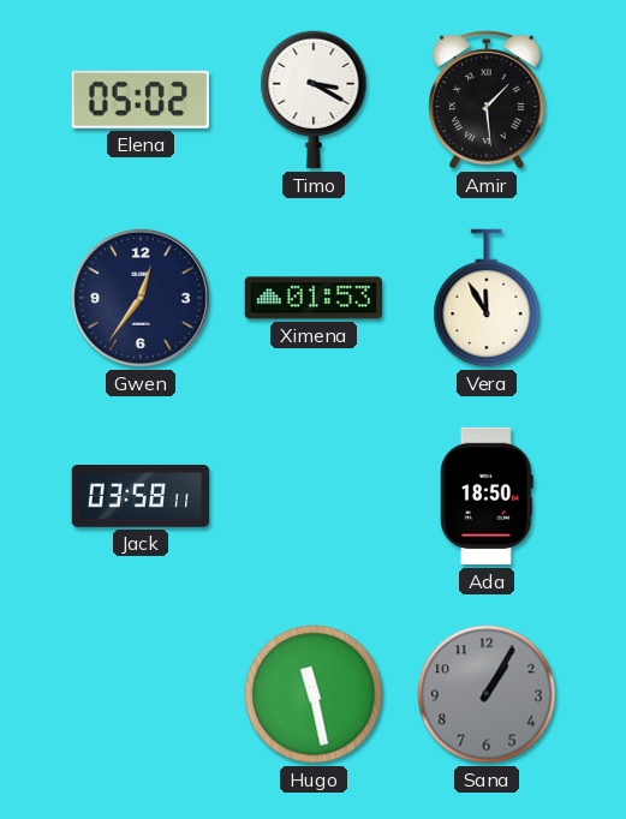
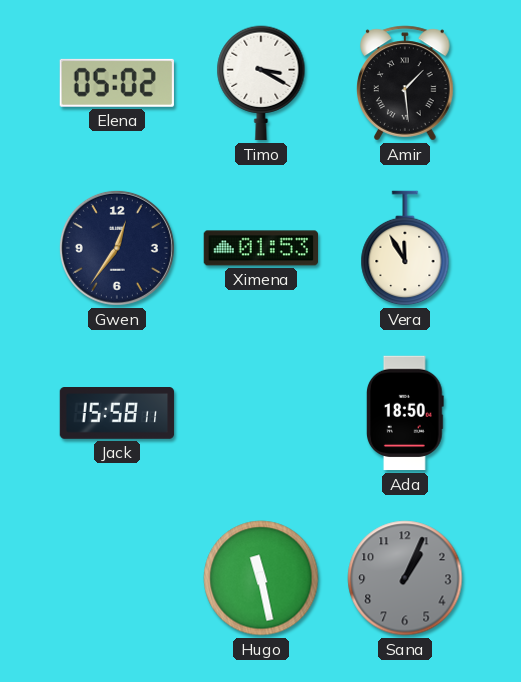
Jack: 03:58 -> 15:58 (117, 414)
Sana: 1:05 -> 1:04 (405, 578)
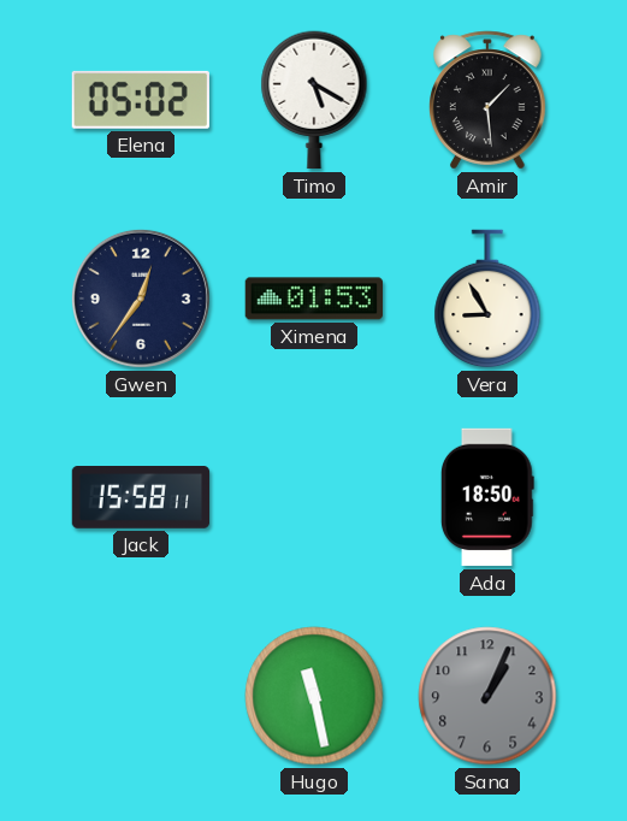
Timo: 3:20 -> 5:20 (314, 100)
Vera: 11:55 -> 8:55 (487, 299)
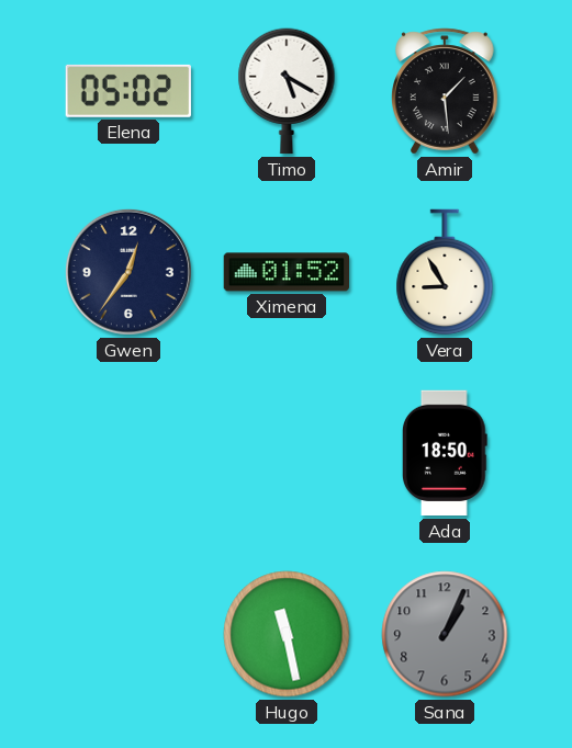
Ximena: 01:53 -> 01:52 (285, 272)
Jack: 15:58 -> none (141, 498)
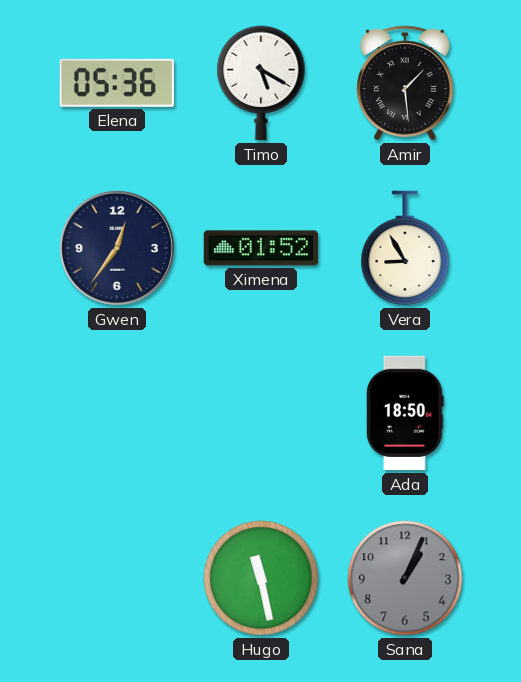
Elena: 05:02 -> 05:36 (117, 83)
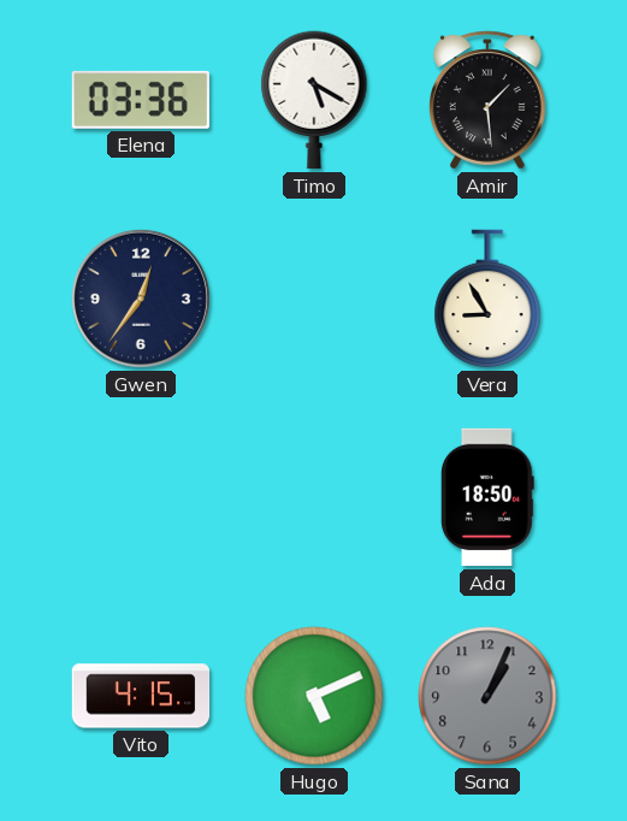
Elena: 05:36 -> 03:36 (141, 100)
Ximena: 01:52 -> none (260, 248)
Vito: none -> 4:15 (141, 696)
Hugo: 11:28 -> 5:11 (314, 696)
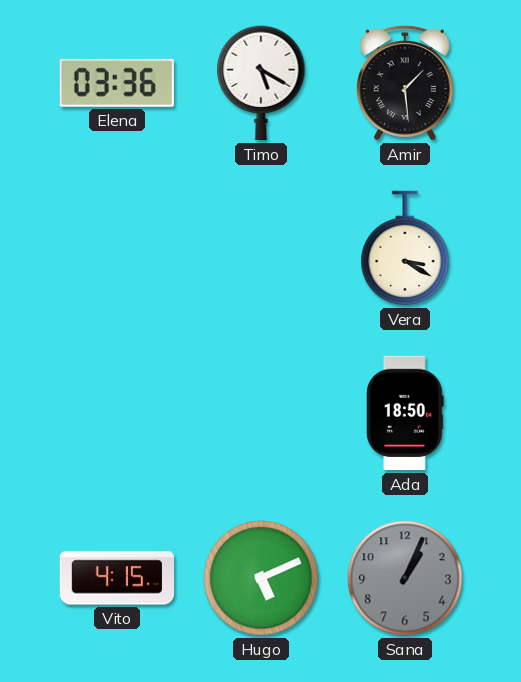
Gwen: 12:36 -> none (141, 299)
Vera: 8:55 -> 3:20 (405, 248)
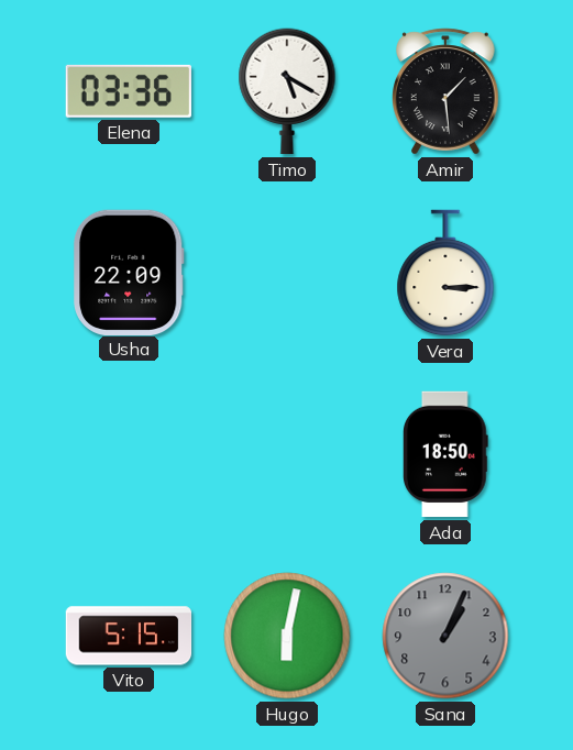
Usha: none -> 22:09 (130, 272)
Vera: 3:20 -> 3:15 (445, 273)
Vito: 4:15 -> 5:15 (129, 636)
Hugo: 5:11 -> 6:02 (287, 636)
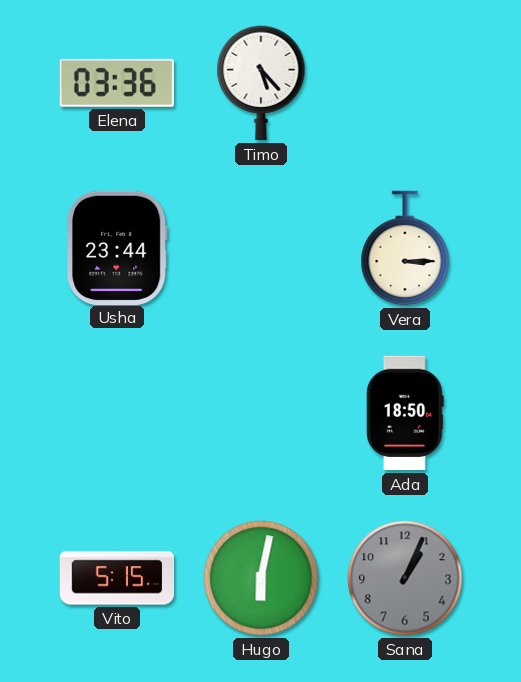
Timo: 5:20 -> 5:23 (261, 83)
Amir: 1:29 -> none (447, 91)
Usha: 22:09 -> 23:44 (118, 247)
